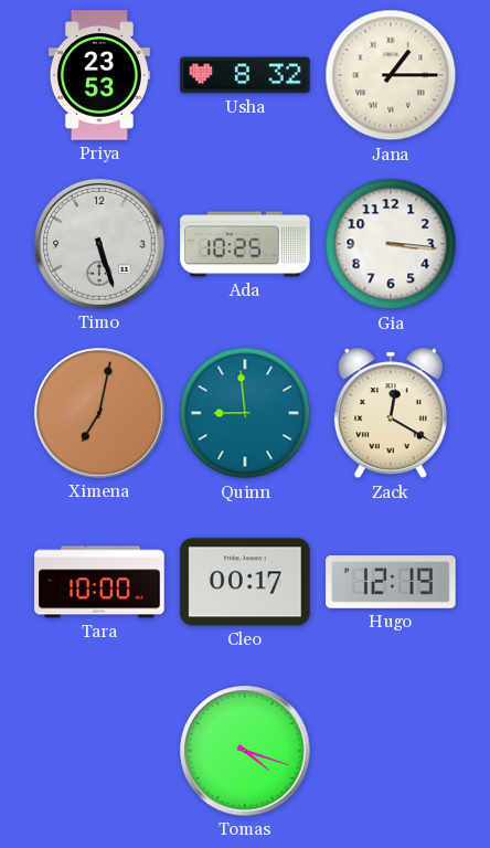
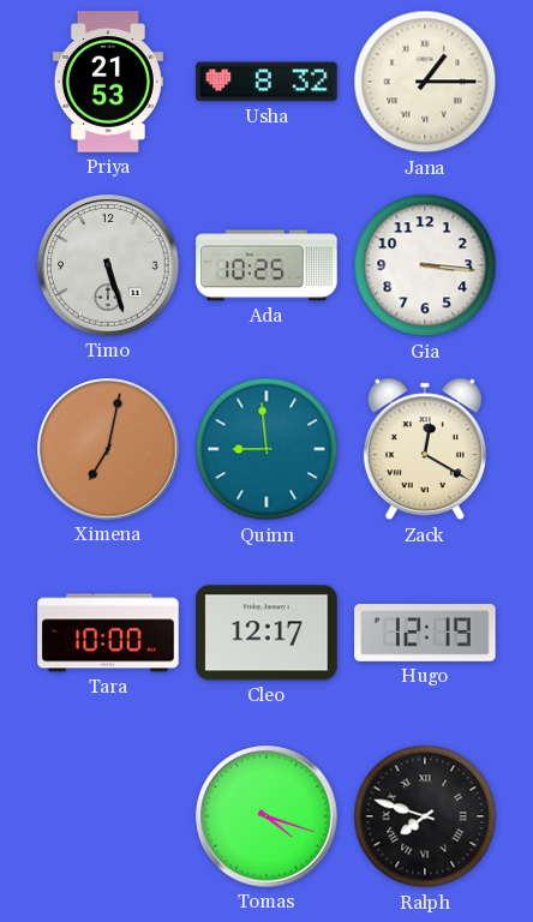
Priya: 23:53 -> 21:53 (108, 82)
Cleo: 00:17 -> 12:17 (266, 633)
Ralph: none -> 7:48 (425, 816)
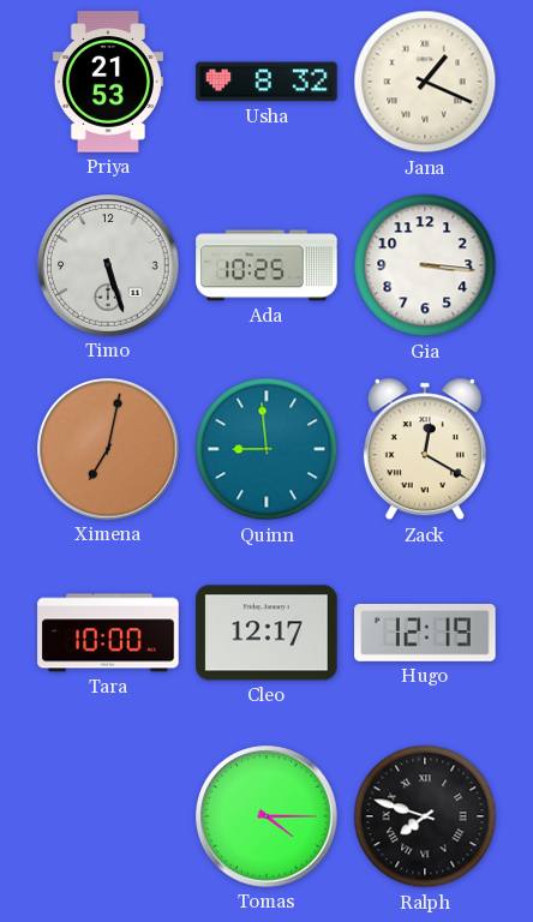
Jana: 1:15 -> 1:19 (425, 82)
Tomas: 4:18 -> 4:15 (266, 816)
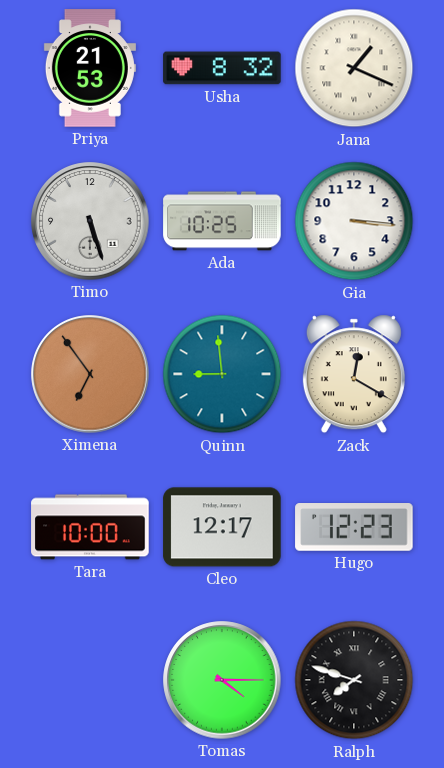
Ximena: 7:02 -> 6:54 (90, 374)
Hugo: 12:19 -> 12:23 (354, 528)
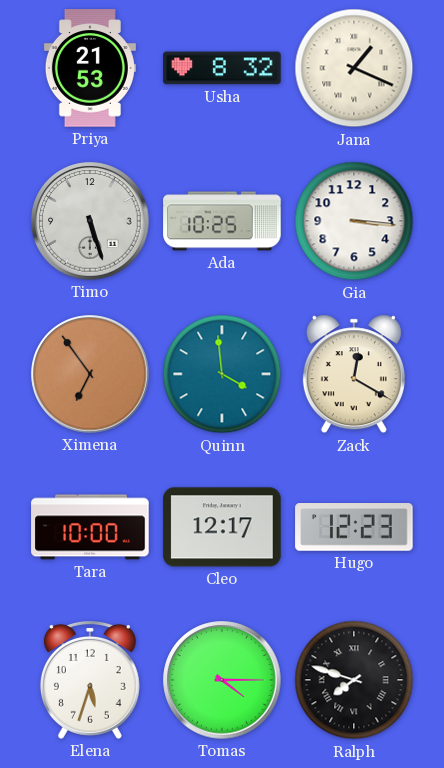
Quinn: 8:59 -> 3:59 (222, 374)
Elena: none -> 5:33 (90, 681)
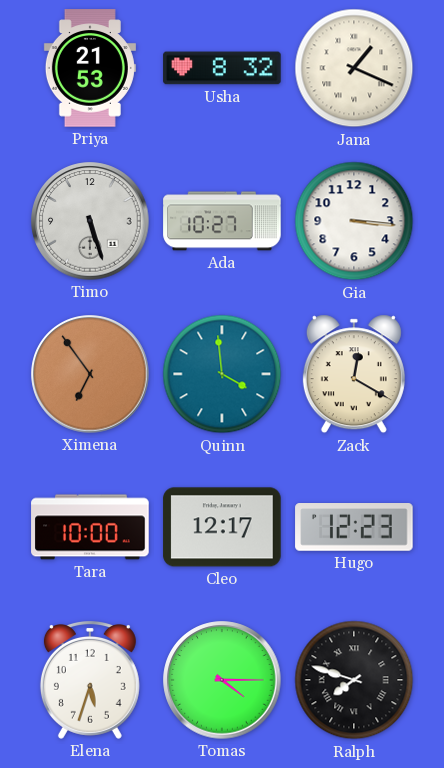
Ada: 10:25 -> 10:27 (222, 221)
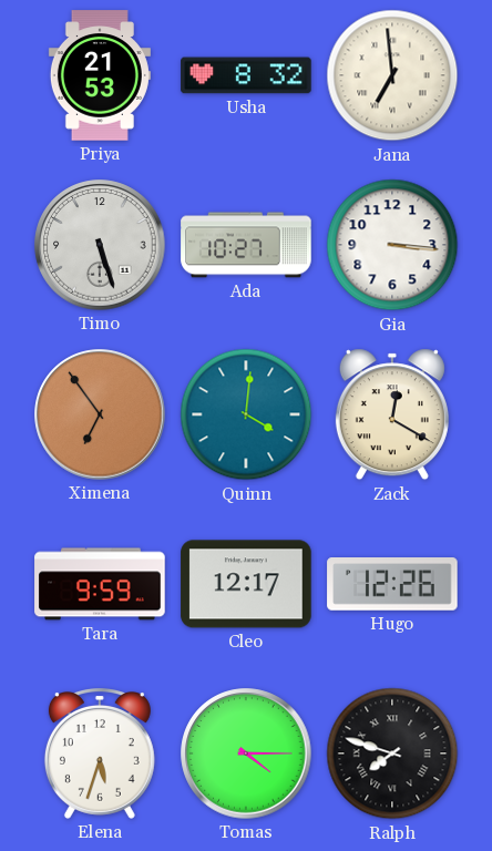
Jana: 1:19 -> 6:59 (392, 75)
Quinn: 3:59 -> 4:01 (246, 414)
Tara: 10:00 -> 9:59 (100, 584)
Hugo: 12:23 -> 12:26 (392, 585)
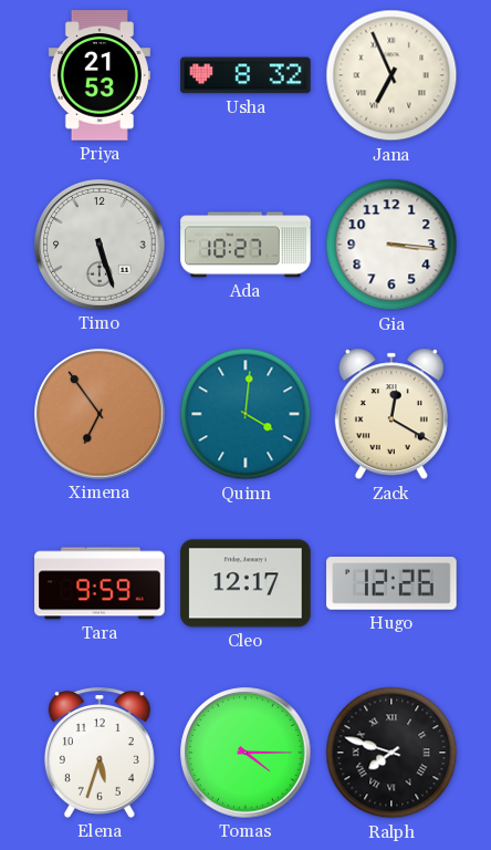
Jana: 6:59 -> 6:56 (391, 75)
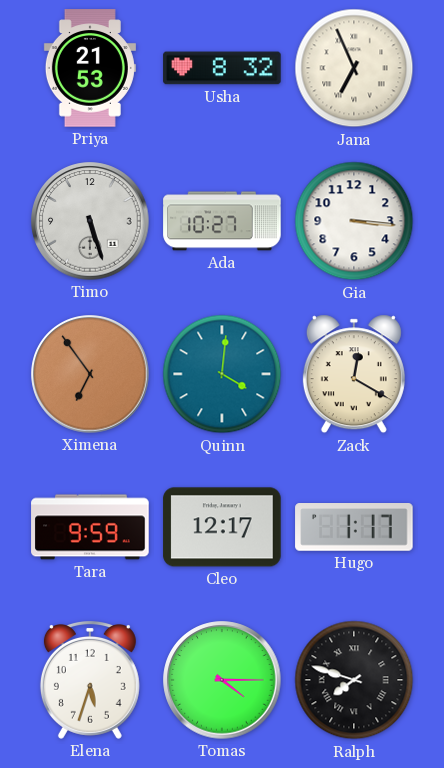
Hugo: 12:26 -> 1:17 (354, 528)
